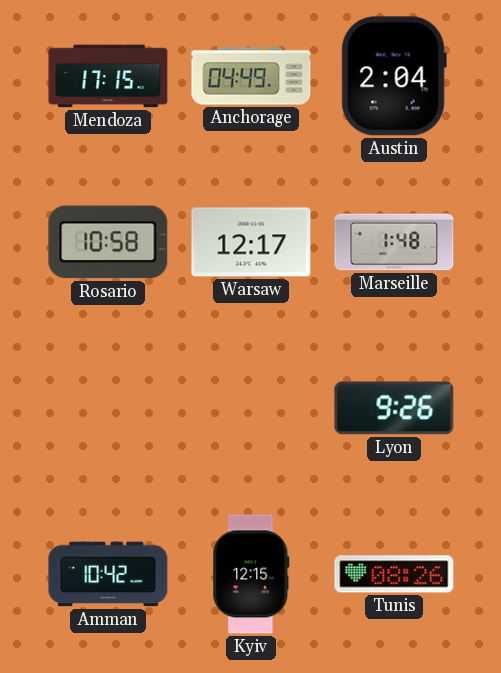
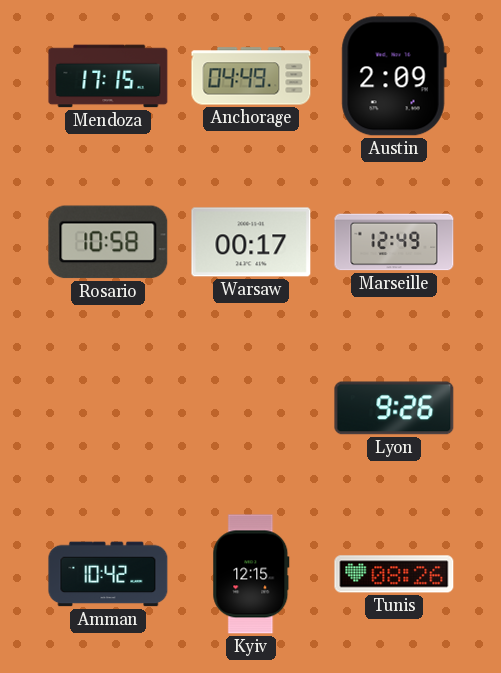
Austin: 2:04 -> 2:09 (394, 76)
Warsaw: 12:17 -> 00:17 (251, 242)
Marseille: 1:48 -> 12:49 (394, 242)
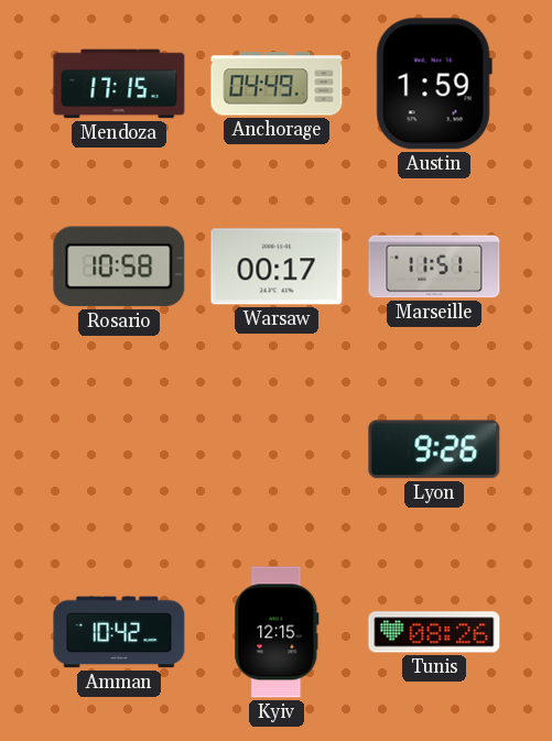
Austin: 2:09 -> 1:59 (434, 84)
Marseille: 12:49 -> 11:51 (434, 266)
